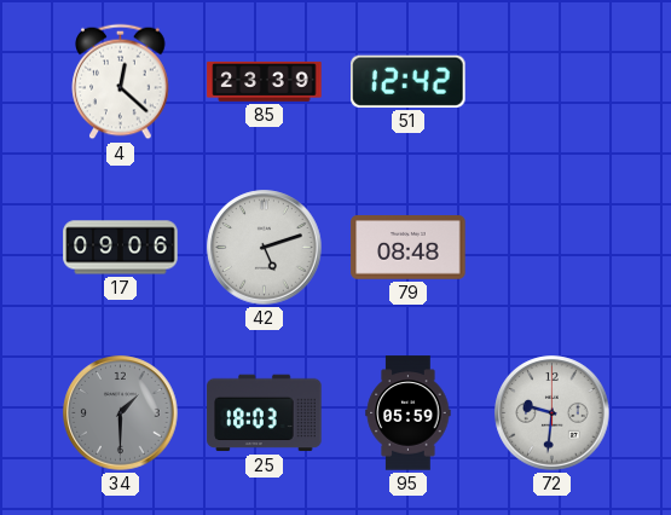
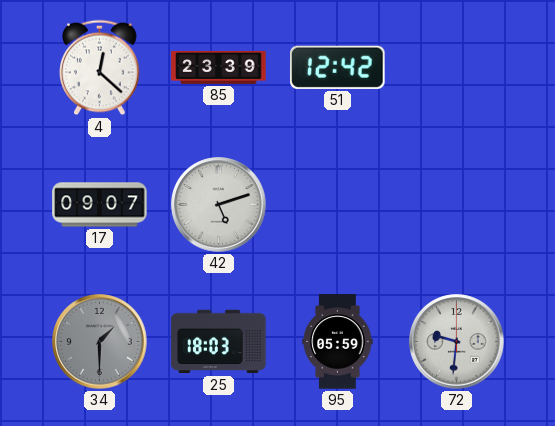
17: 09:06 -> 09:07 (100, 205)
79: 08:48 -> none (409, 248)
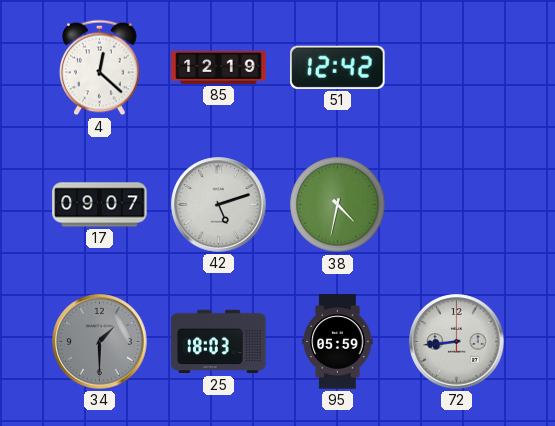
85: 23:39 -> 12:19 (219, 67)
38: none -> 4:32 (338, 205)
72: 9:31 -> 8:44 (457, 342)
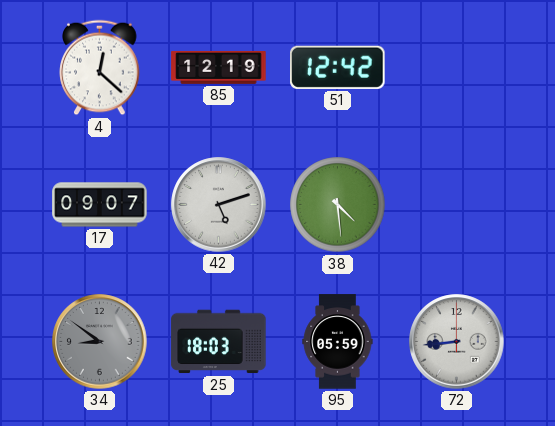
38: 4:32 -> 4:29 (338, 205)
34: 1:30 -> 8:51 (100, 342)
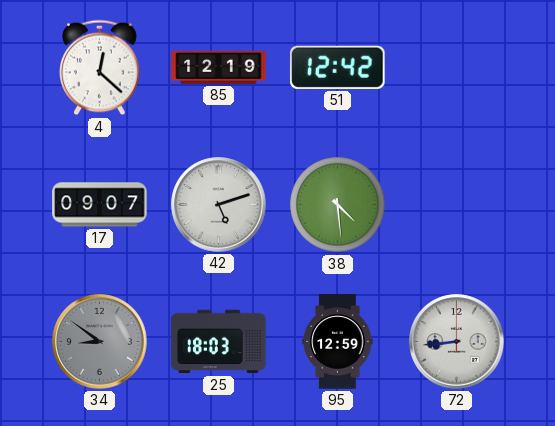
95: 05:59 -> 12:59 (338, 342)
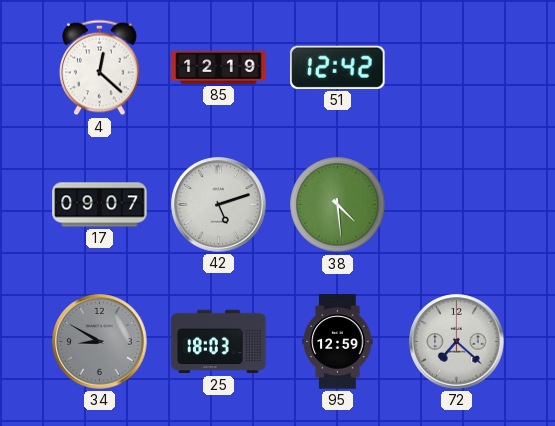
34: 8:51 -> 8:50 (100, 342)
72: 8:44 -> 7:22 (457, 342)
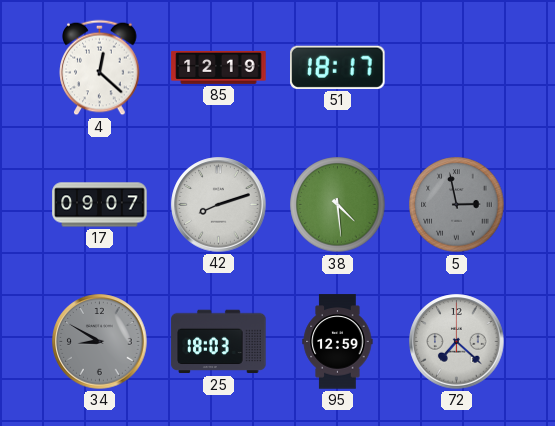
51: 12:42 -> 18:17 (338, 67)
42: 5:12 -> 8:12 (219, 205)
5: none -> 2:58 (457, 205)
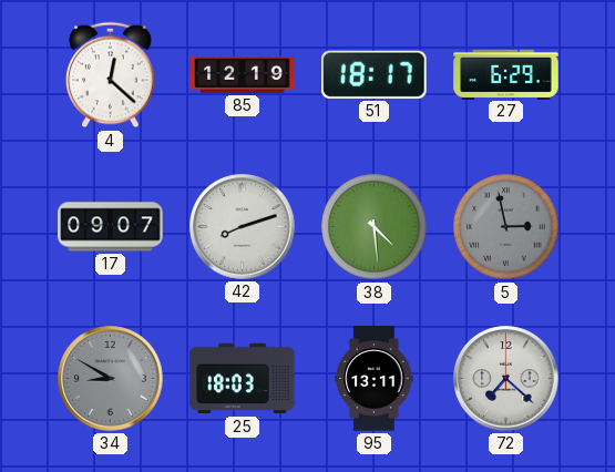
27: none -> 6:29 (506, 74)
95: 12:59 -> 13:11 (375, 379)
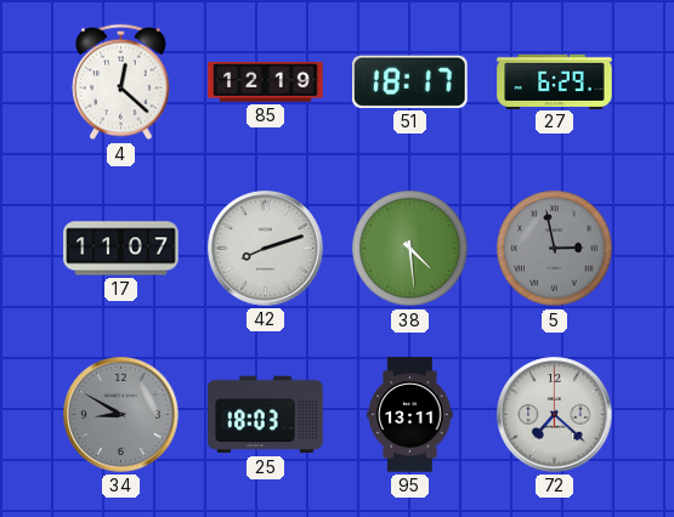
17: 09:07 -> 11:07 (121, 249)
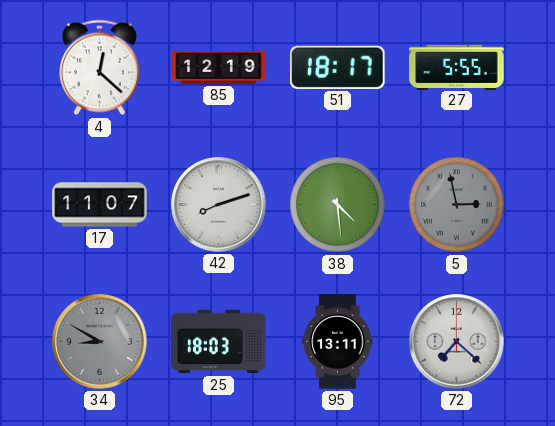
27: 6:29 -> 5:55 (457, 67)
